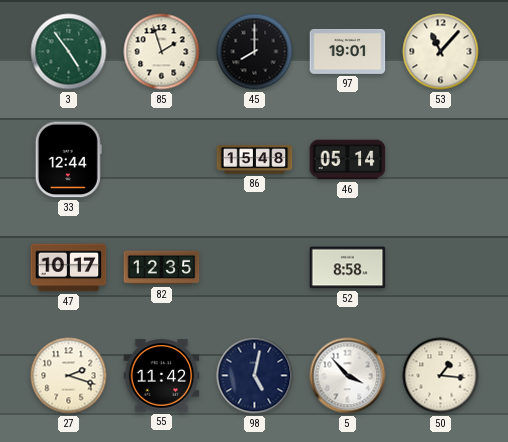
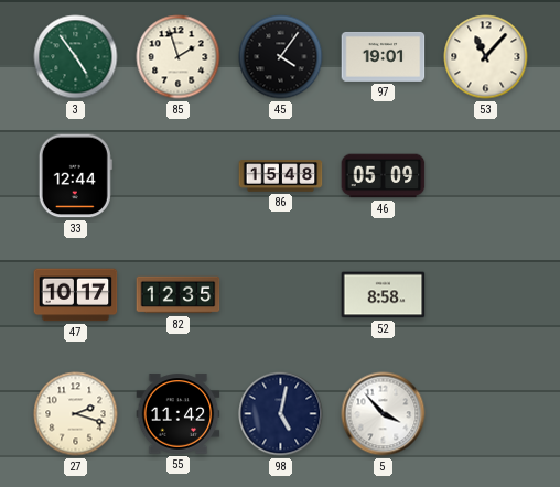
45: 8:00 -> 4:06 (281, 57)
46: 05:14 -> 05:09 (384, 176)
50: 1:16 -> none (441, 376)
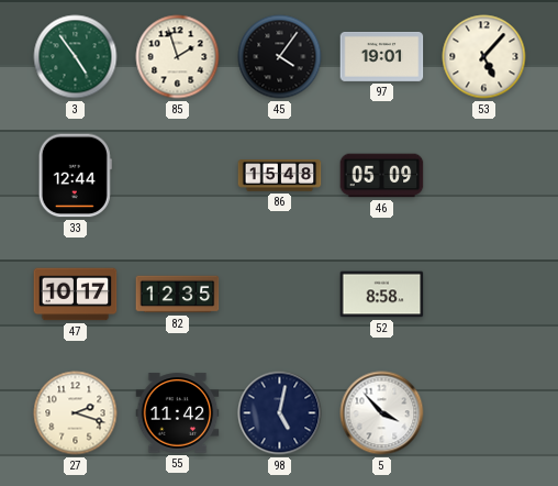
53: 11:07 -> 5:07 (484, 57)
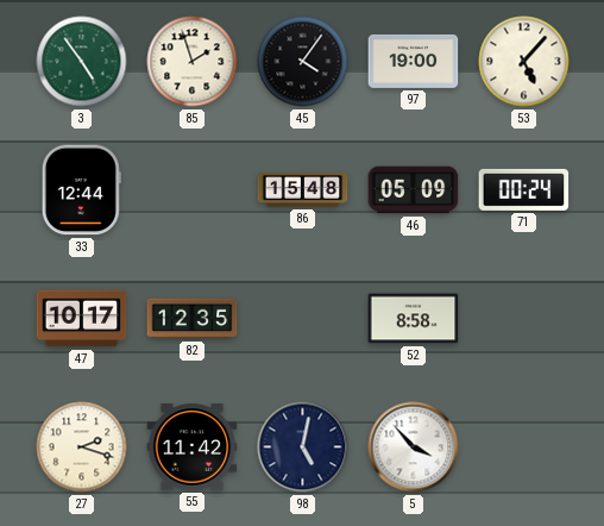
97: 19:01 -> 19:00 (414, 61)
71: none -> 00:24 (524, 189)
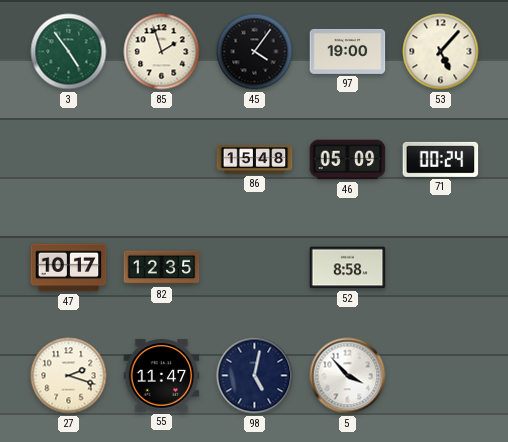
33: 12:44 -> none (81, 190)
55: 11:42 -> 11:47 (162, 376)
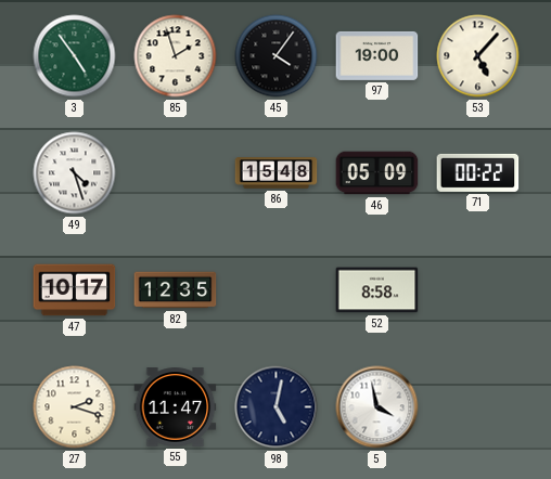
49: none -> 4:27 (75, 173)
71: 00:24 -> 00:22 (478, 172)
5: 3:53 -> 3:58 (377, 407)
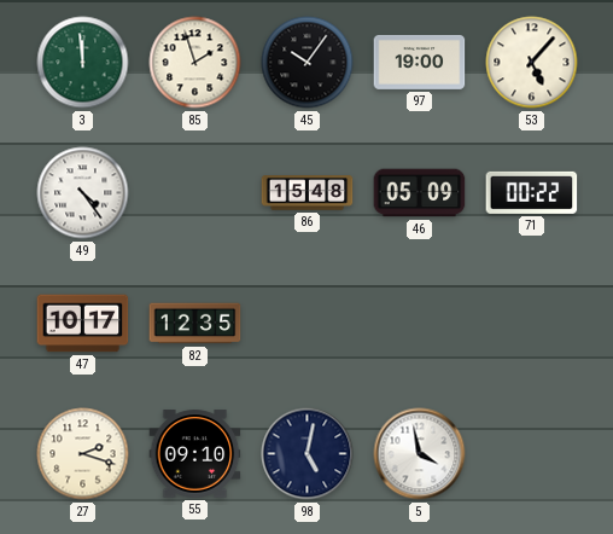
3: 4:54 -> 11:59 (83, 63)
45: 4:06 -> 10:06 (308, 63)
49: 4:27 -> 4:24 (83, 193)
52: 8:58 -> none (377, 290)
55: 11:47 -> 09:10 (195, 454)
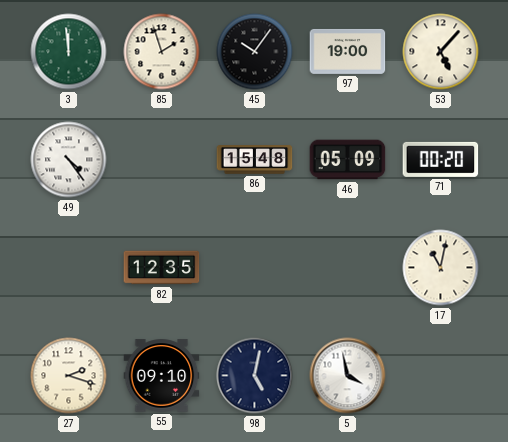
71: 00:22 -> 00:20 (441, 159)
47: 10:17 -> none (83, 324)
17: none -> 11:02 (441, 268)
